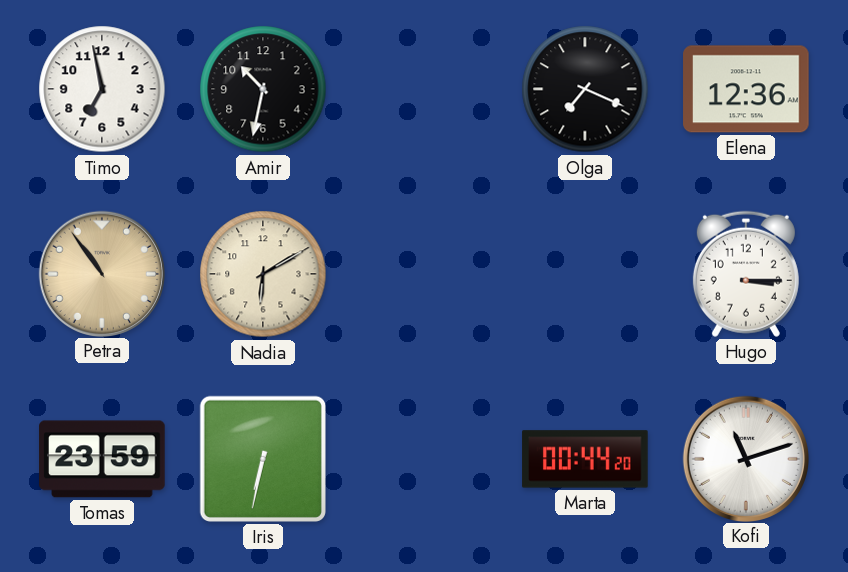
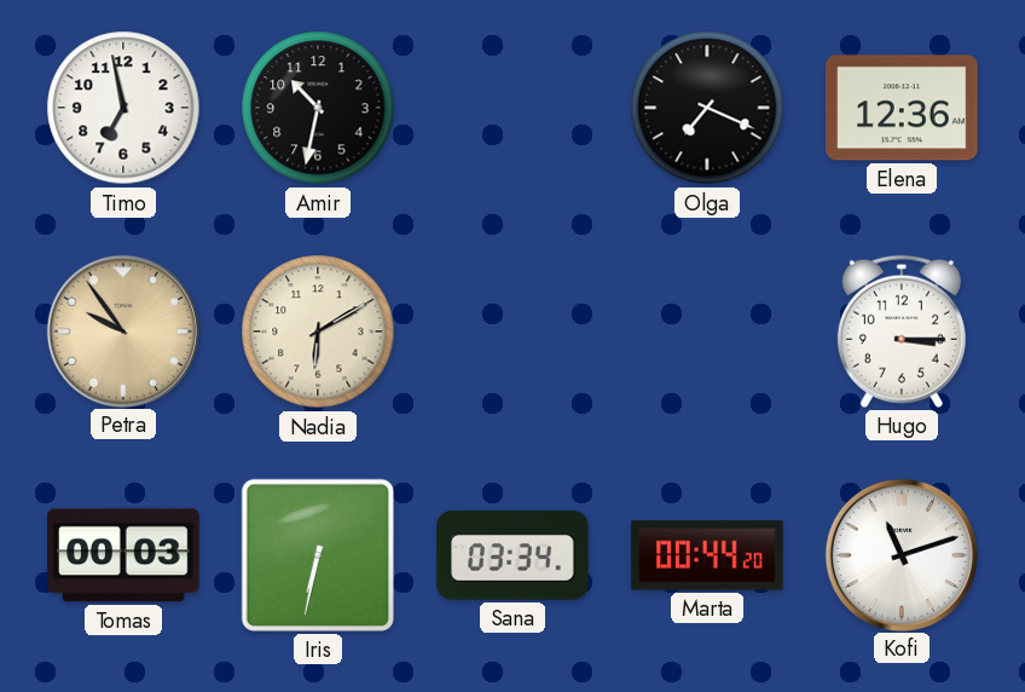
Petra: 10:54 -> 9:54 (122, 330)
Tomas: 23:59 -> 00:03 (123, 555)
Sana: none -> 03:34 (512, 555)
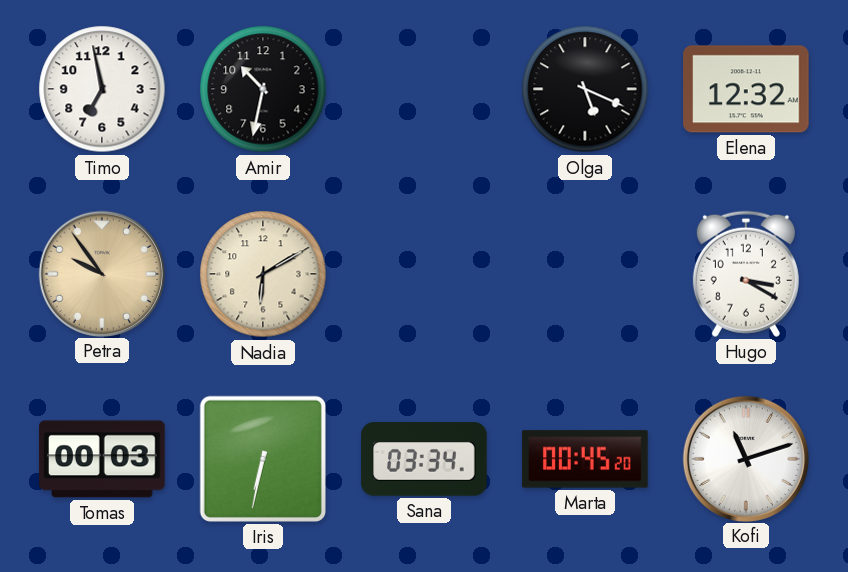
Olga: 7:19 -> 5:19 (585, 89)
Elena: 12:36 -> 12:32 (746, 89)
Hugo: 3:15 -> 3:20 (746, 274)
Marta: 00:44 -> 00:45 (585, 459)
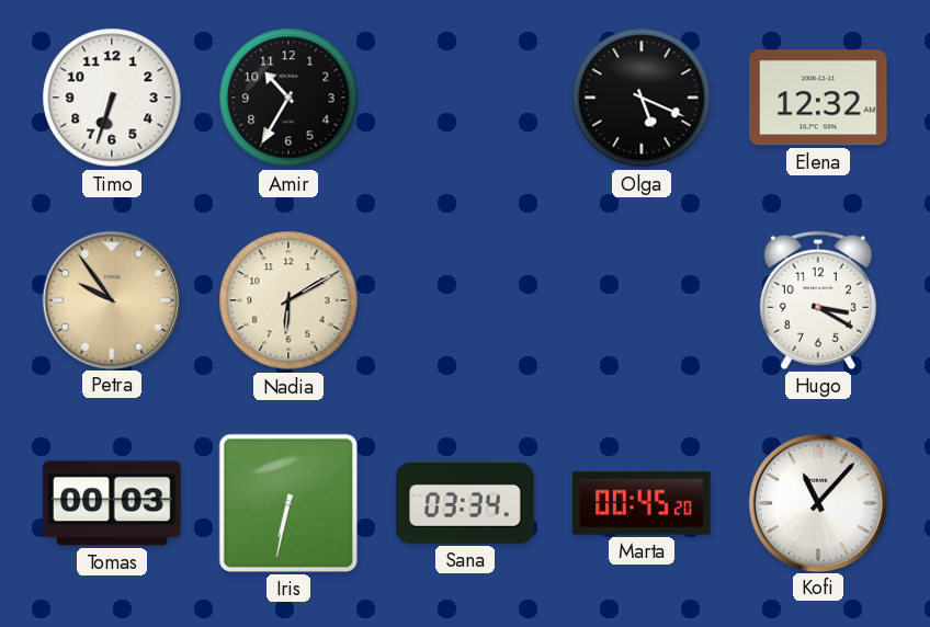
Timo: 6:58 -> 6:33 (112, 98)
Amir: 10:32 -> 10:35 (288, 98)
Kofi: 11:12 -> 11:07 (817, 502)
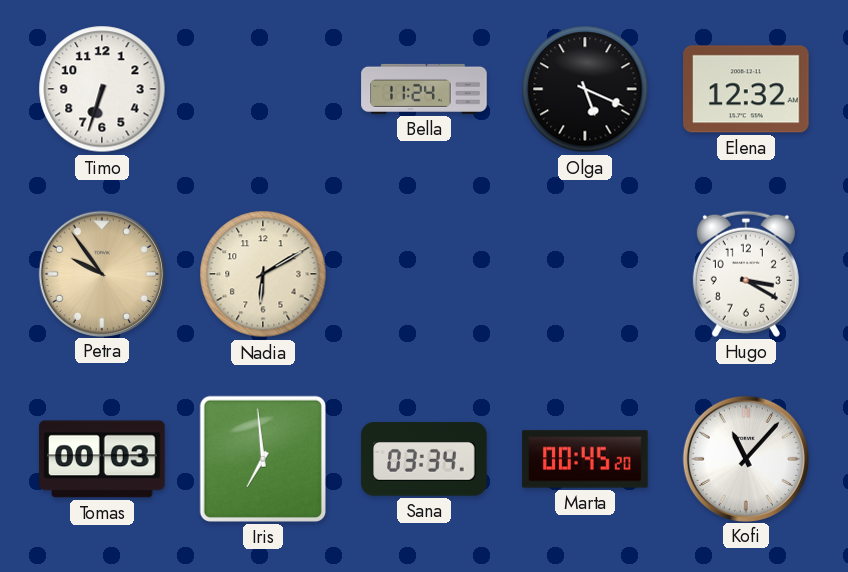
Amir: 10:35 -> none (288, 98)
Bella: none -> 11:24 (424, 89)
Iris: 6:32 -> 6:59 (263, 459)
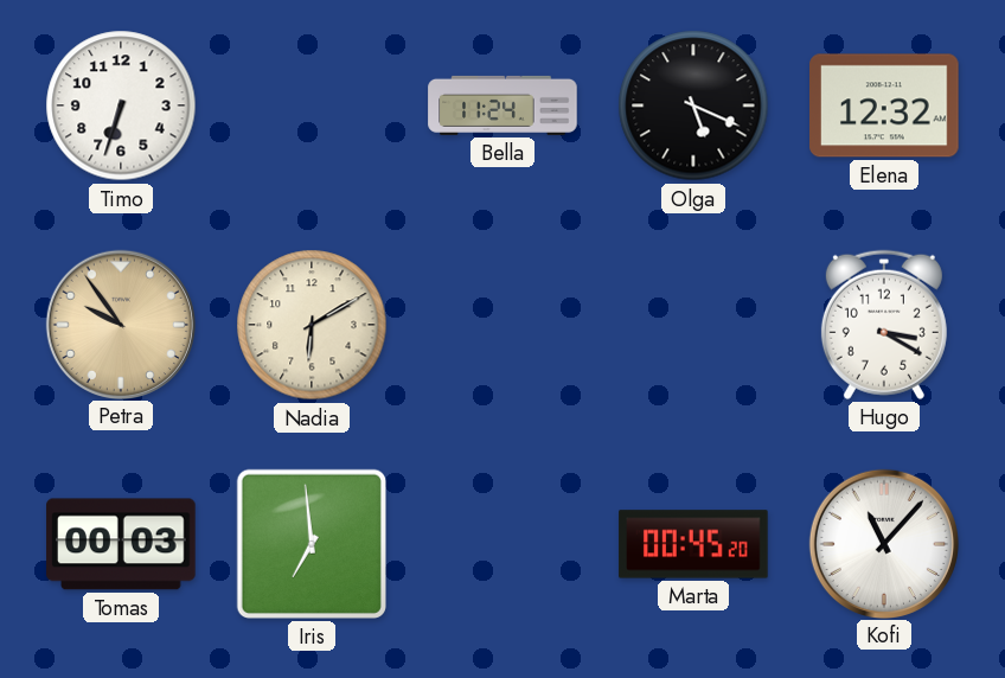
Sana: 03:34 -> none (424, 459)
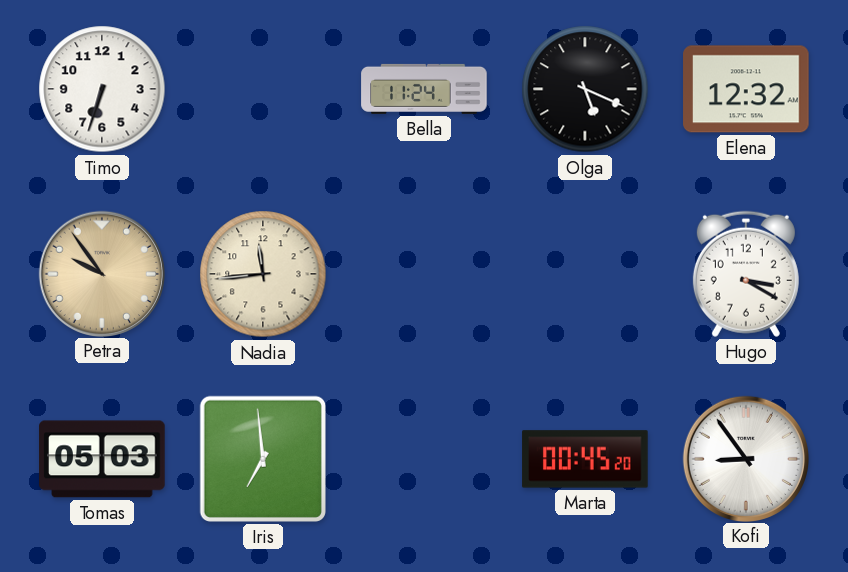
Nadia: 6:10 -> 11:44 (263, 274)
Tomas: 00:03 -> 05:03 (102, 459)
Kofi: 11:07 -> 8:54 (745, 458)
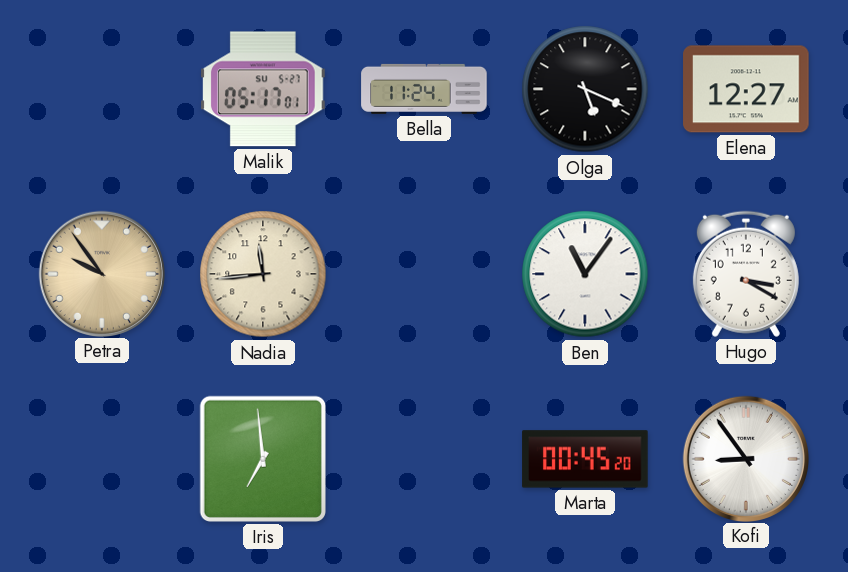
Timo: 6:33 -> none (102, 89)
Malik: none -> 05:17 (264, 89)
Elena: 12:32 -> 12:27 (746, 89)
Ben: none -> 11:06 (585, 274)
Tomas: 05:03 -> none (102, 459)
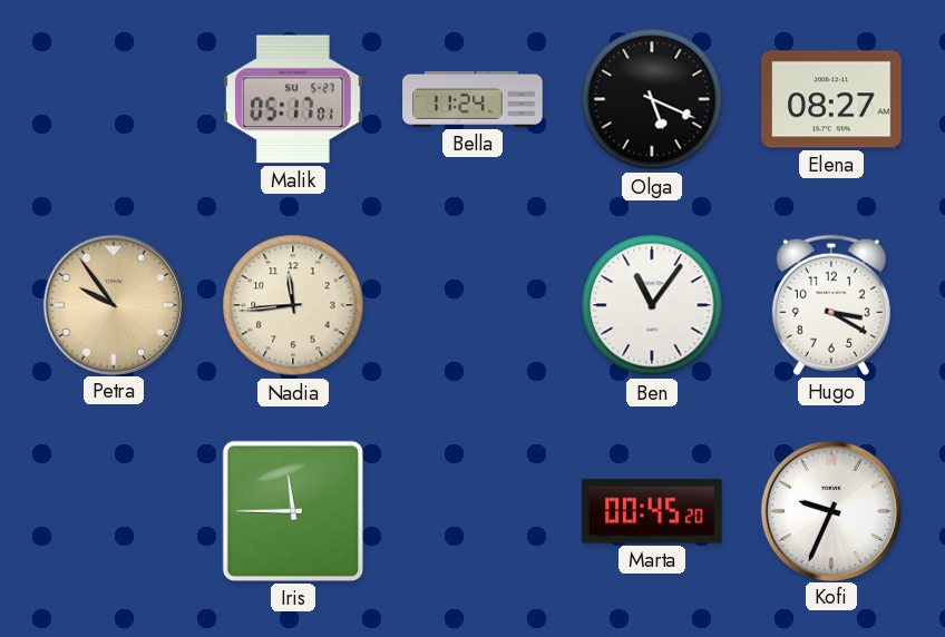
Elena: 12:27 -> 08:27 (831, 99)
Iris: 6:59 -> 11:45 (293, 511)
Kofi: 8:54 -> 9:34 (830, 510)
